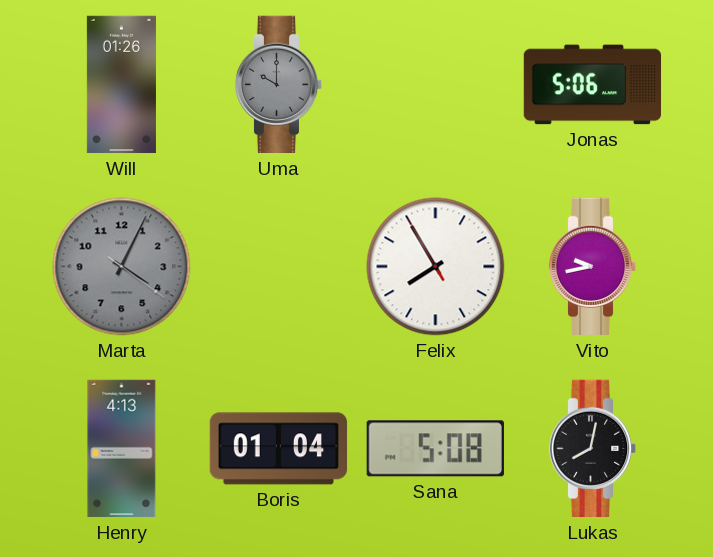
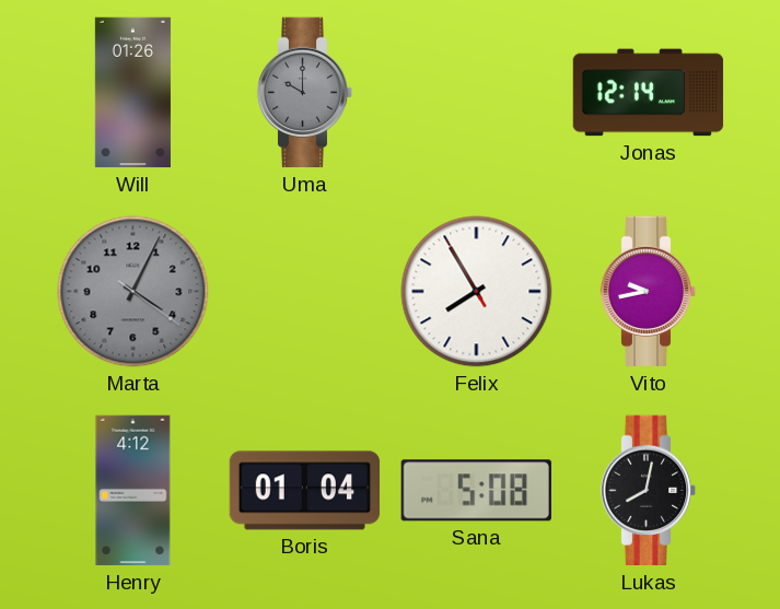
Jonas: 5:06 -> 12:14 (649, 93)
Henry: 4:13 -> 4:12 (133, 491)
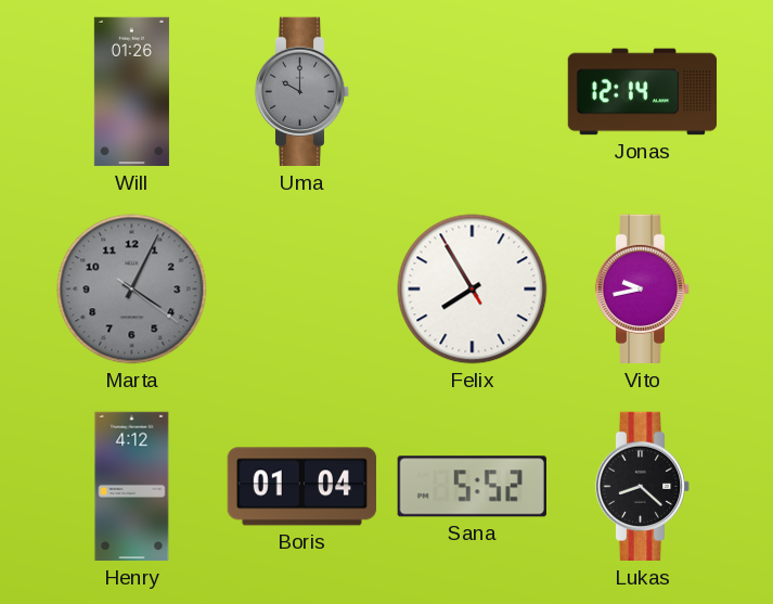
Sana: 5:08 -> 5:52 (472, 487)
Lukas: 8:02 -> 8:22 (643, 487)
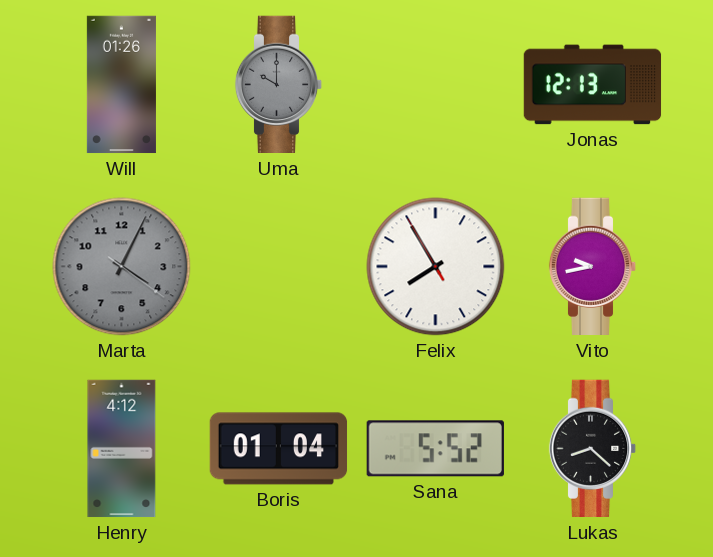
Jonas: 12:14 -> 12:13 (593, 85)
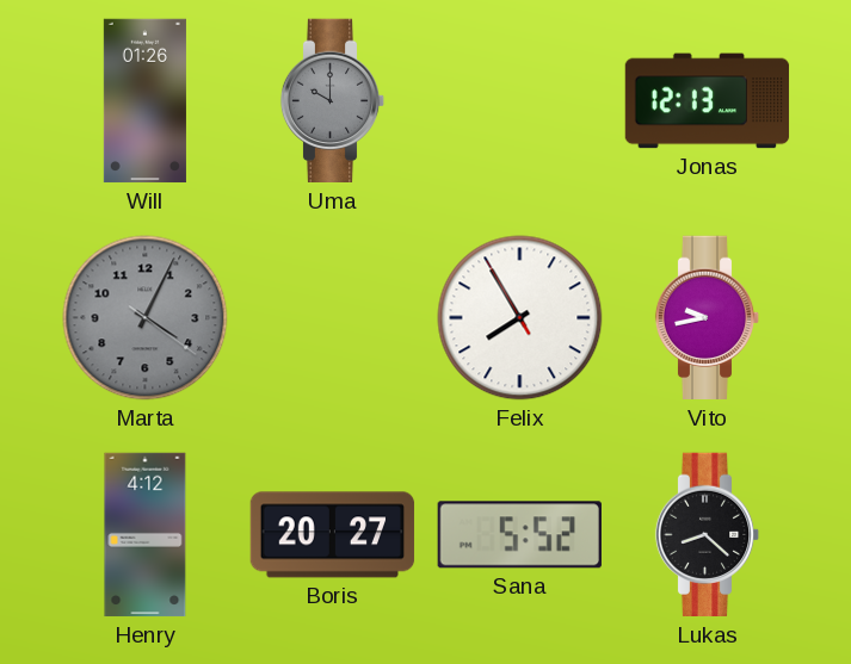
Boris: 01:04 -> 20:27 (333, 535)
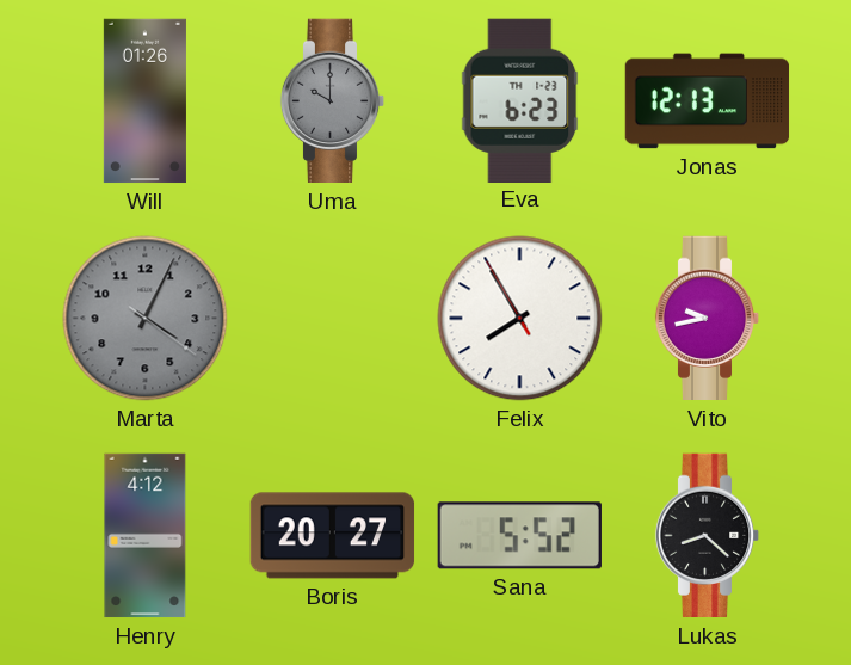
Eva: none -> 6:23 (520, 100)
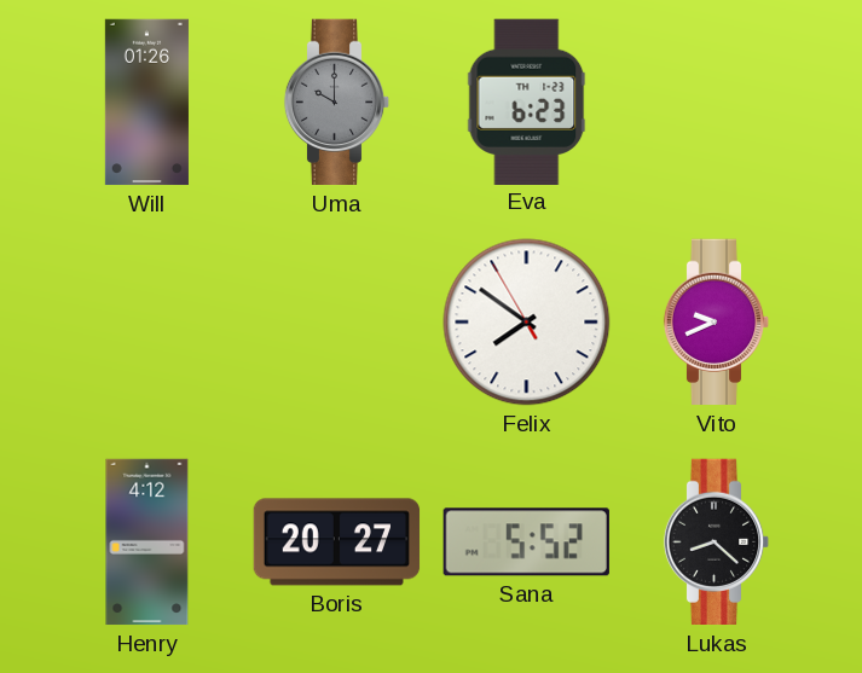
Jonas: 12:13 -> none (708, 101)
Marta: 4:04 -> none (146, 319)
Felix: 7:54 -> 7:50 (527, 323)
Vito: 9:43 -> 9:41 (717, 323)
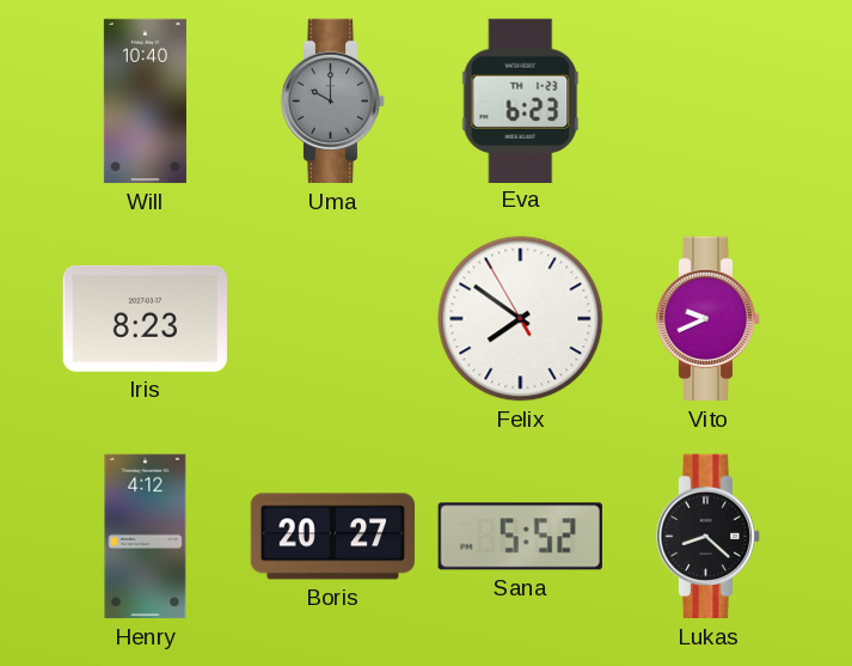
Will: 01:26 -> 10:40 (145, 102)
Iris: none -> 8:23 (145, 318)
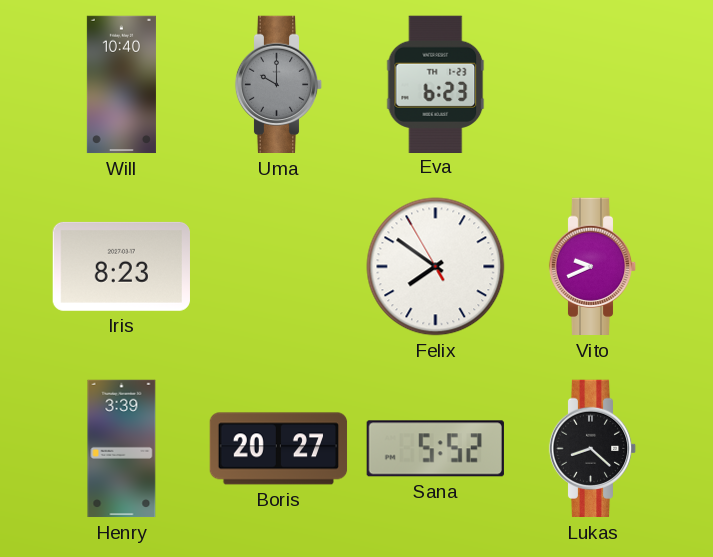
Henry: 4:12 -> 3:39 (122, 449)
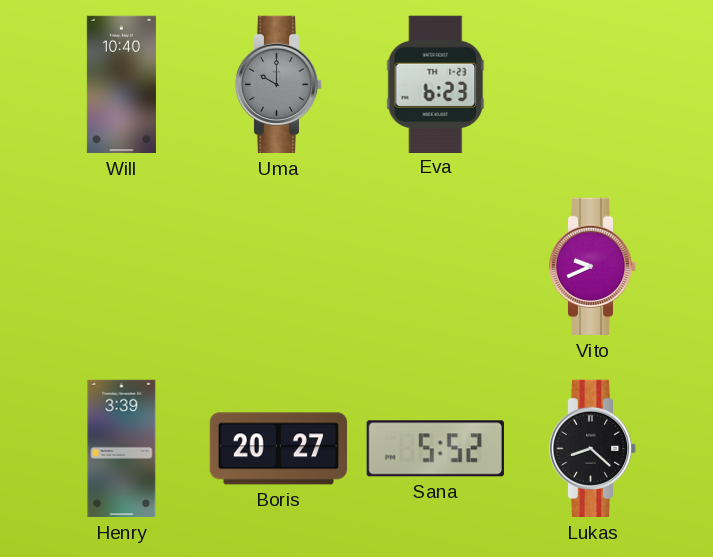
Iris: 8:23 -> none (121, 266)
Felix: 7:50 -> none (436, 267)
